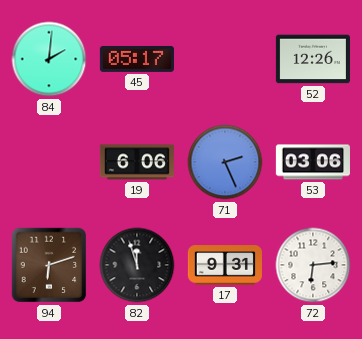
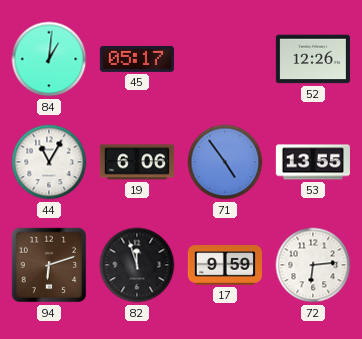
84: 2:01 -> 1:01 (49, 59)
44: none -> 11:05 (49, 162)
71: 2:26 -> 4:54 (225, 162)
53: 03:06 -> 13:55 (313, 162)
17: 9:31 -> 9:59 (225, 265)
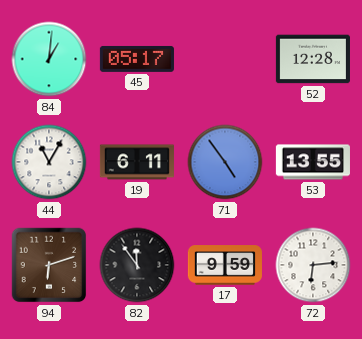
52: 12:26 -> 12:28 (313, 59)
19: 6:06 -> 6:11 (137, 162)
82: 11:57 -> 11:54 (137, 265)
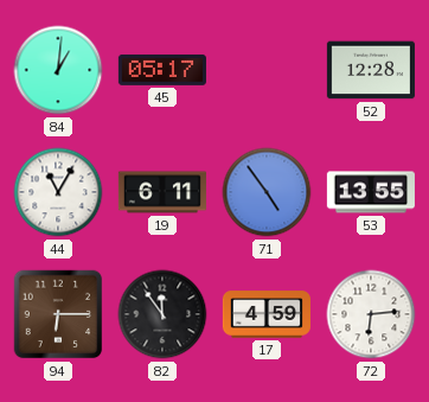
94: 6:12 -> 6:15 (58, 314)
17: 9:59 -> 4:59 (267, 314)
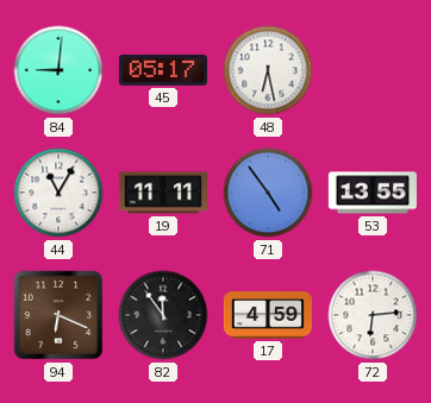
84: 1:01 -> 9:01 (58, 70)
48: none -> 6:28 (268, 70)
52: 12:28 -> none (371, 70)
19: 6:11 -> 11:11 (163, 193)
94: 6:15 -> 6:19 (58, 315)
